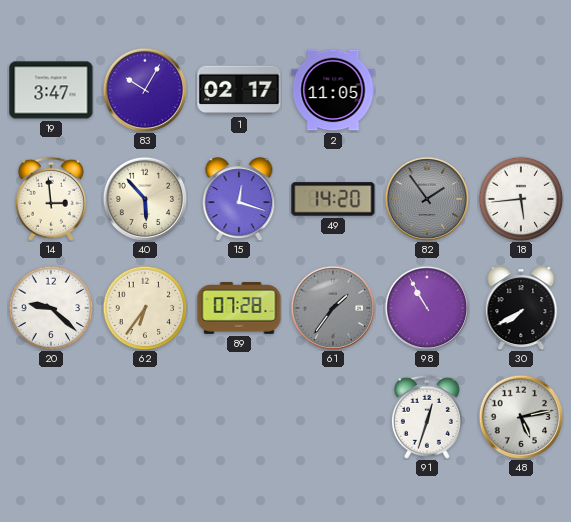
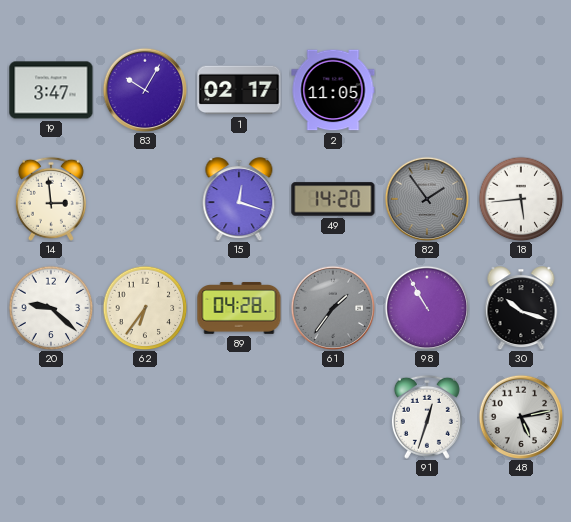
40: 5:53 -> none (145, 199)
89: 07:28 -> 04:28 (239, 308)
30: 7:40 -> 10:18 (521, 308)
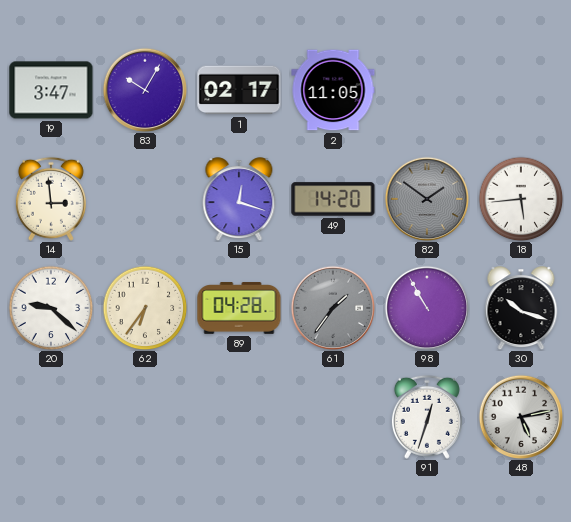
82: 1:54 -> 1:51 (427, 199)
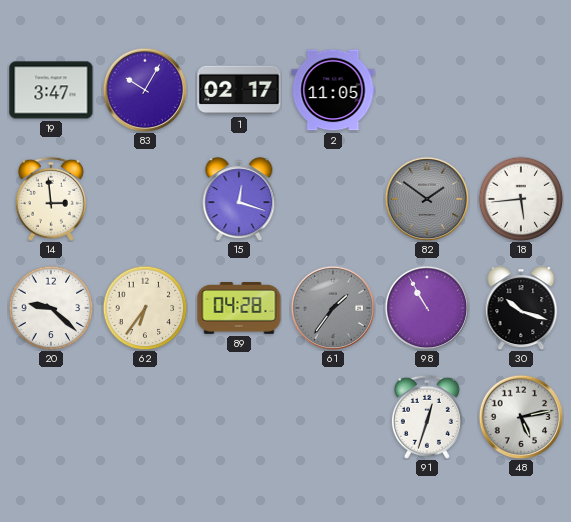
49: 14:20 -> none (333, 199)
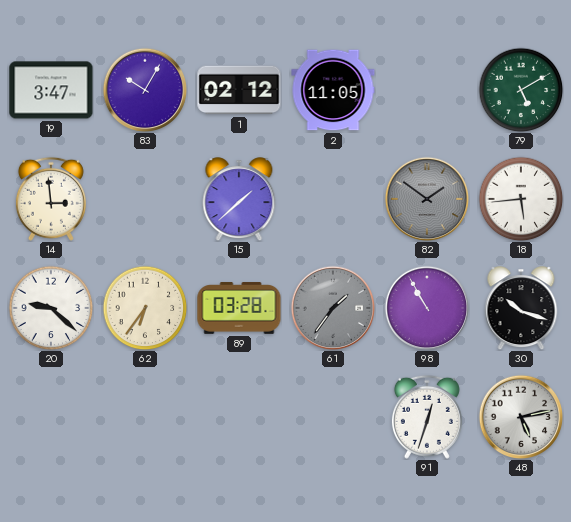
1: 02:17 -> 02:12 (239, 90)
79: none -> 5:10 (521, 90)
15: 12:18 -> 1:38 (239, 199)
89: 04:28 -> 03:28 (239, 308)
